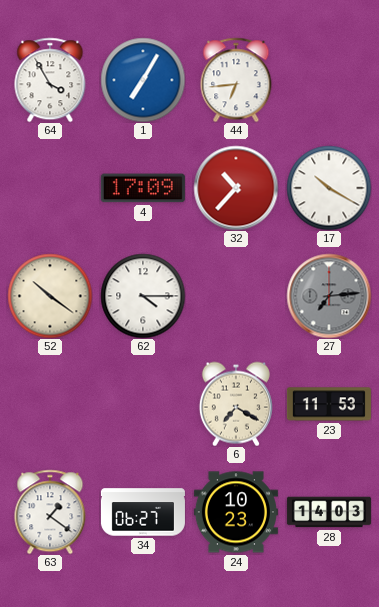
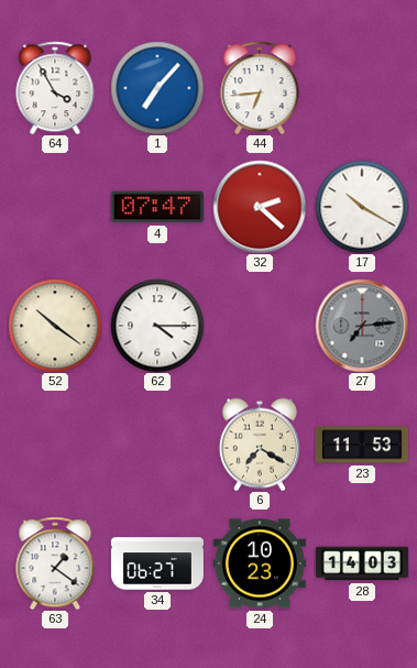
1: 7:05 -> 7:07 (157, 88)
4: 17:09 -> 07:47 (157, 207)
32: 10:37 -> 2:22 (260, 207)
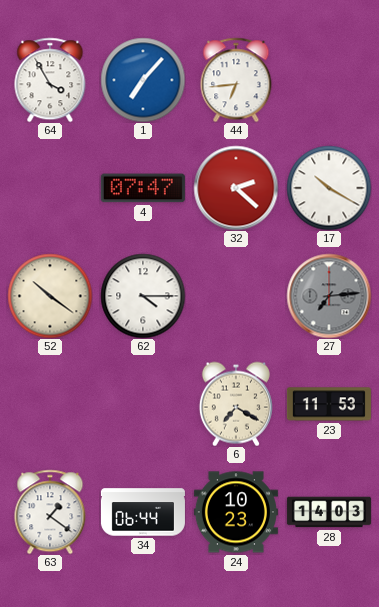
34: 06:27 -> 06:44 (143, 512)
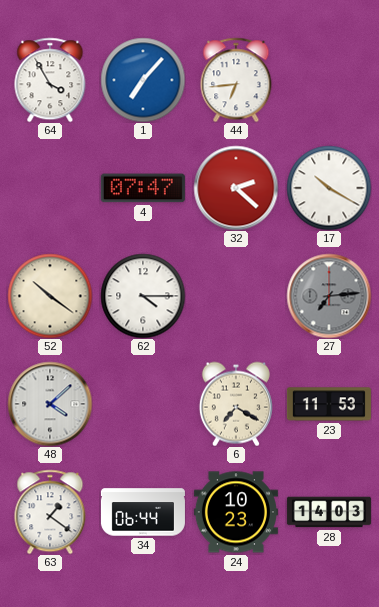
48: none -> 4:08 (50, 404)
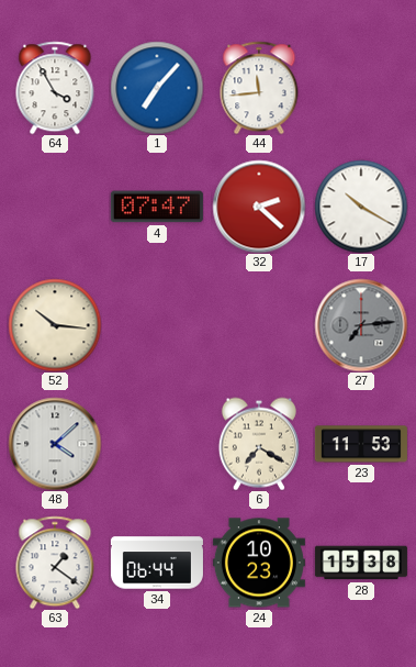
44: 6:44 -> 11:44 (259, 88)
52: 10:21 -> 10:16 (55, 325)
62: 4:15 -> none (143, 296)
28: 14:03 -> 15:38 (361, 563)
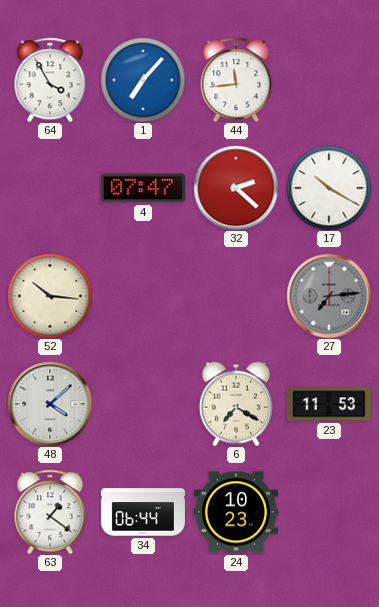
28: 15:38 -> none (361, 563)
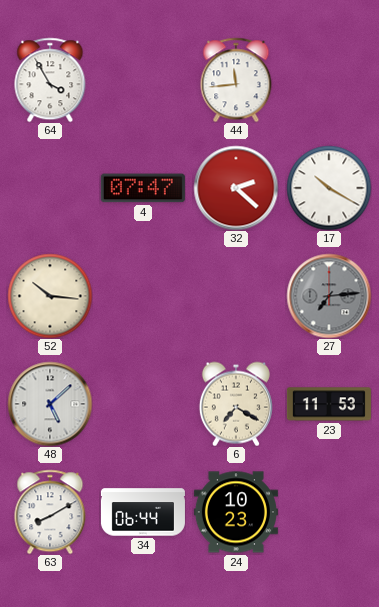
1: 7:07 -> none (143, 80)
48: 4:08 -> 5:08 (50, 404)
63: 1:21 -> 8:10 (50, 512)
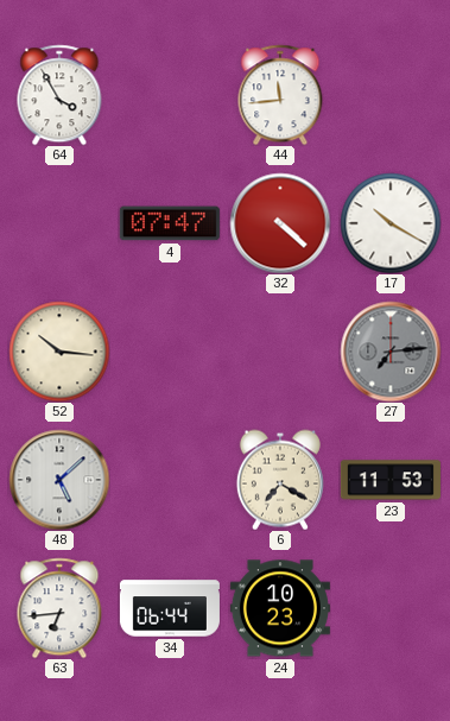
32: 2:22 -> 4:22 (280, 223)
63: 8:10 -> 6:44 (59, 608)
